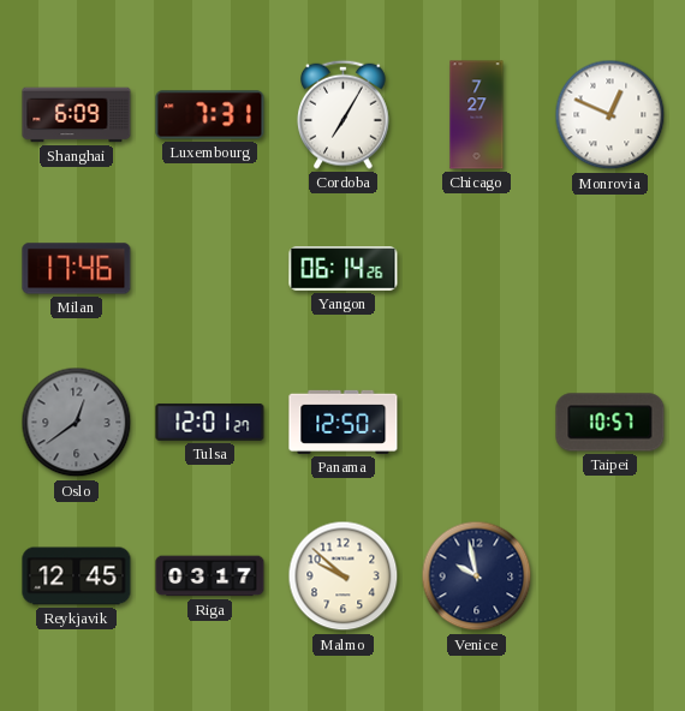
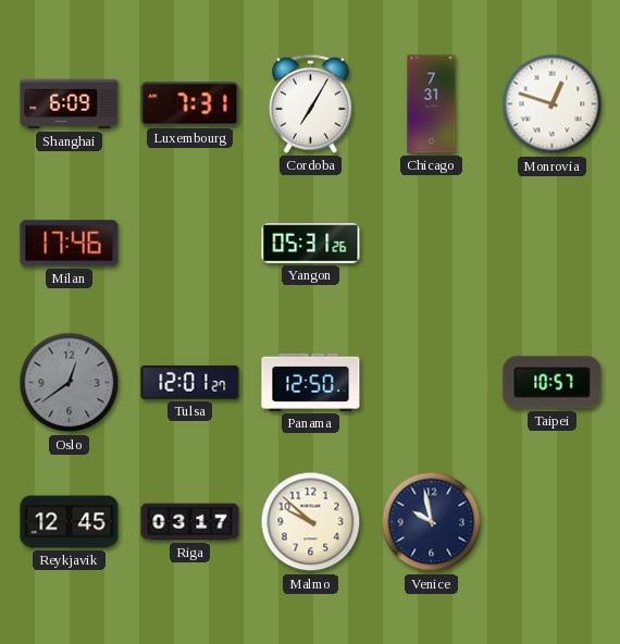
Chicago: 7:27 -> 7:31 (432, 104)
Monrovia: 12:49 -> 12:48 (553, 104)
Yangon: 06:14 -> 05:31 (311, 244)
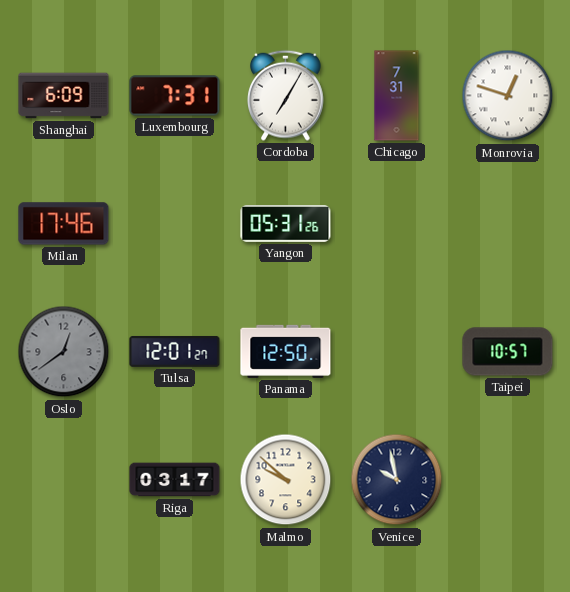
Reykjavik: 12:45 -> none (70, 522)
